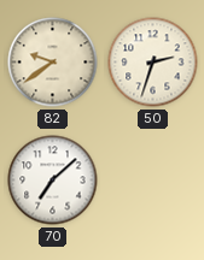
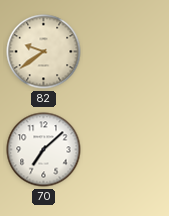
50: 2:33 -> none (153, 63)
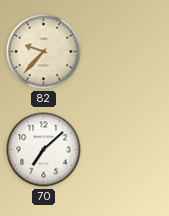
82: 9:39 -> 9:37 (44, 52)
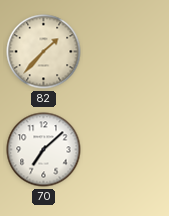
82: 9:37 -> 1:37 (44, 52)
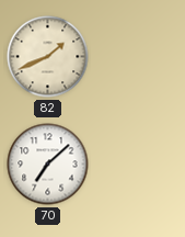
82: 1:37 -> 1:41 (48, 57)
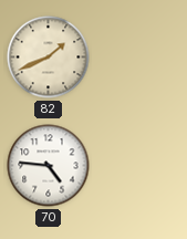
70: 7:08 -> 4:46 (49, 166)
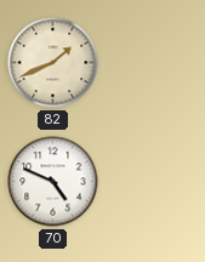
70: 4:46 -> 4:49 (53, 182)
